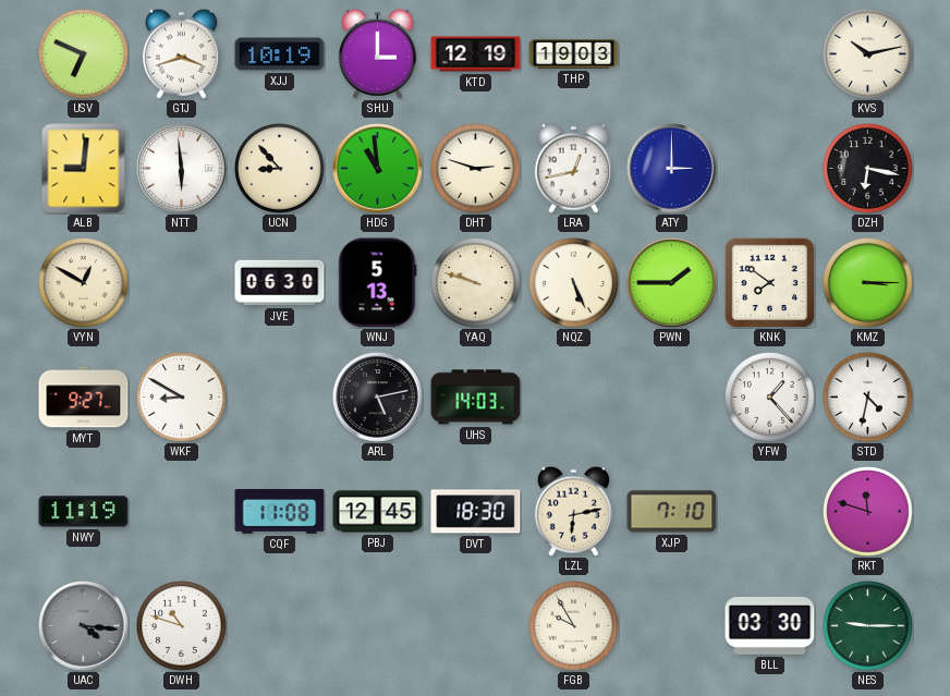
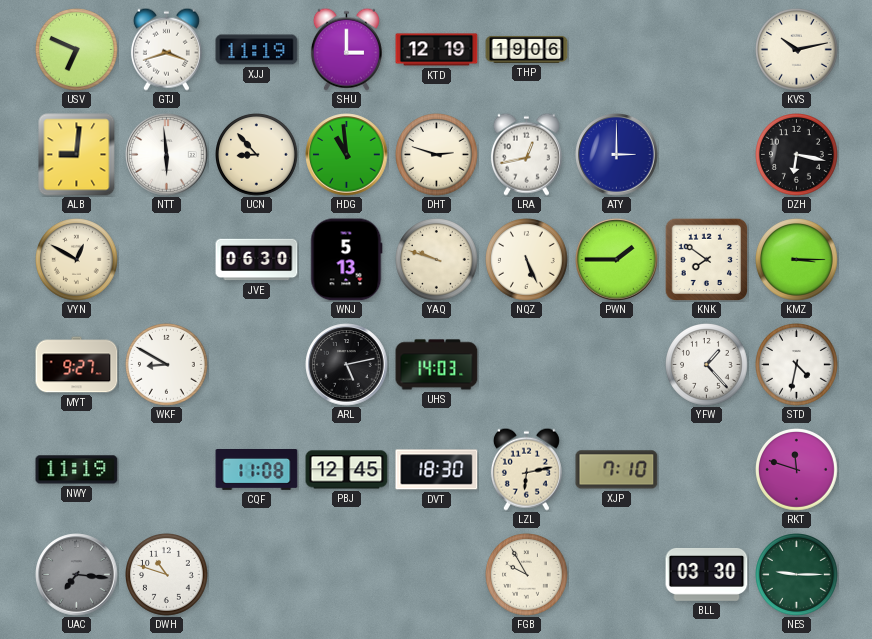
XJJ: 10:19 -> 11:19 (257, 50)
THP: 19:03 -> 19:06 (527, 49)
UAC: 4:16 -> 7:16 (77, 575)
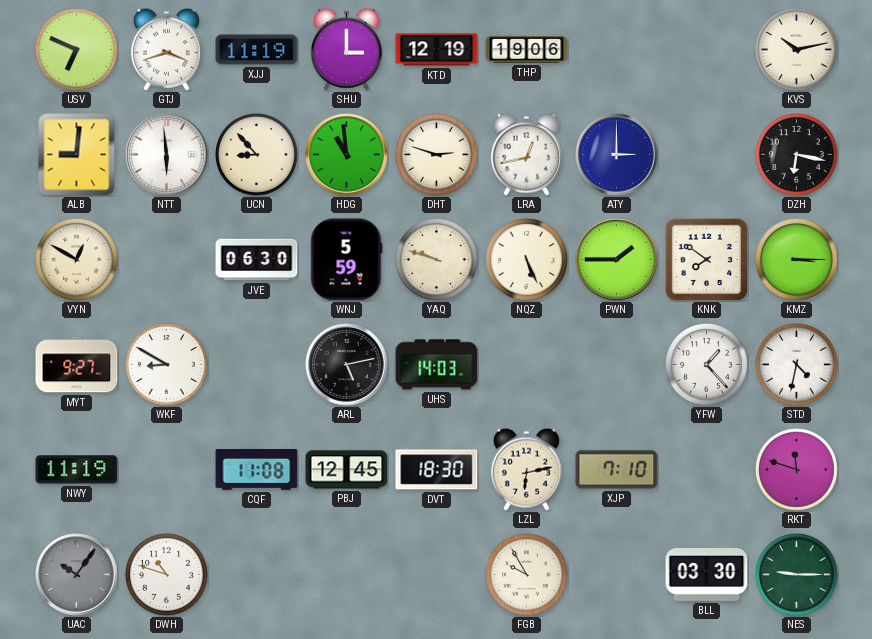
WNJ: 5:13 -> 5:59 (347, 260)
UAC: 7:16 -> 10:06 (77, 575)
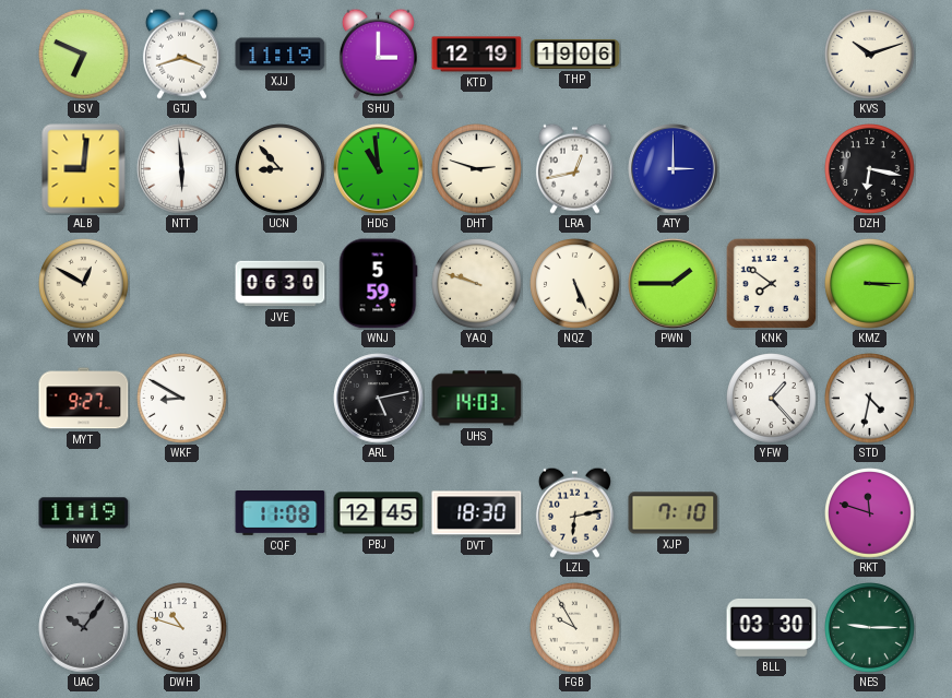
KVS: 10:13 -> 10:12 (870, 55)
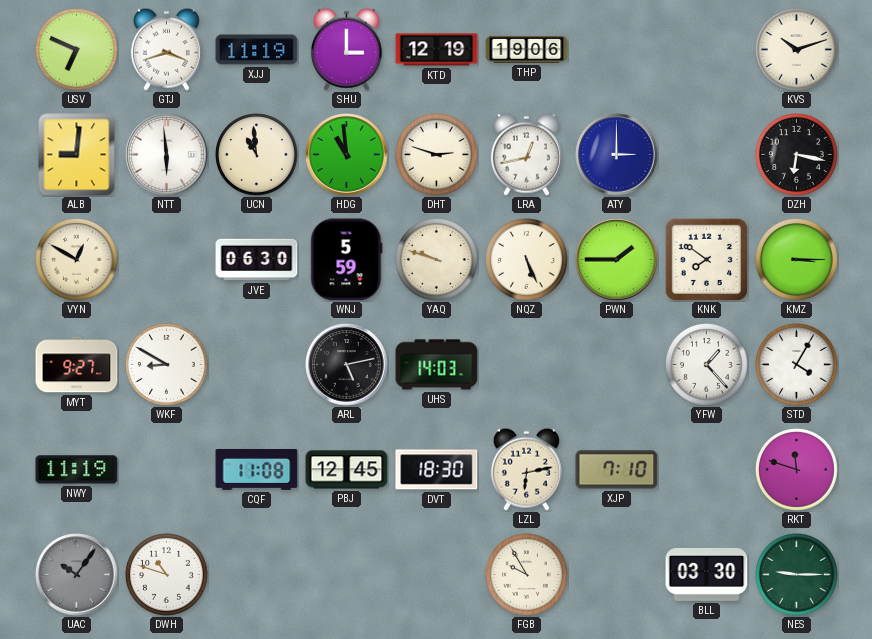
UCN: 8:53 -> 10:59 (257, 155)
STD: 4:32 -> 4:05 (797, 365)
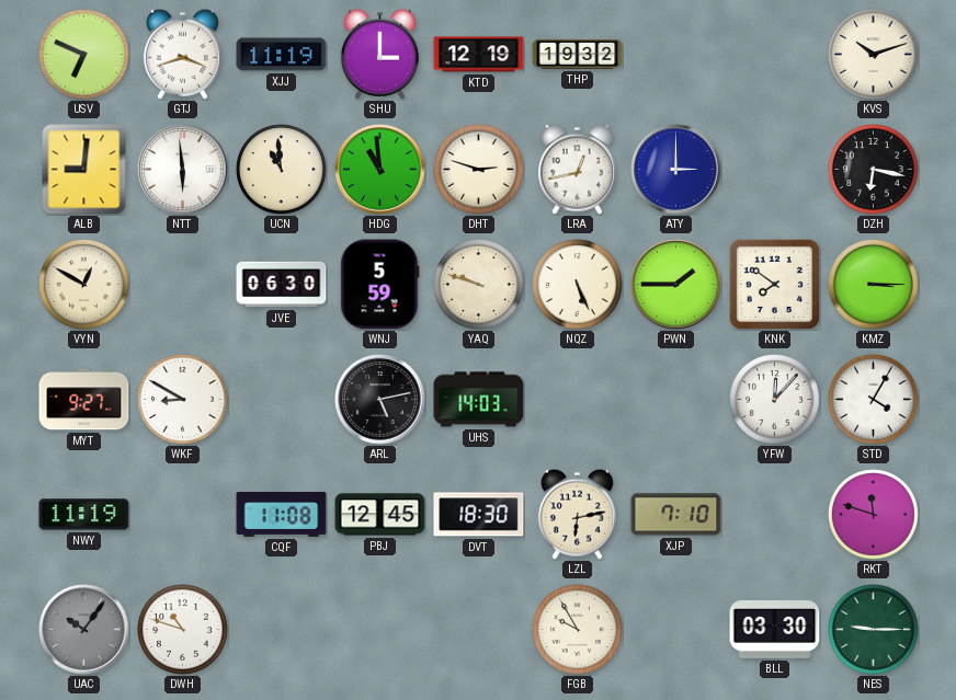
THP: 19:06 -> 19:32 (578, 54)
YFW: 1:23 -> 12:07 (775, 400)
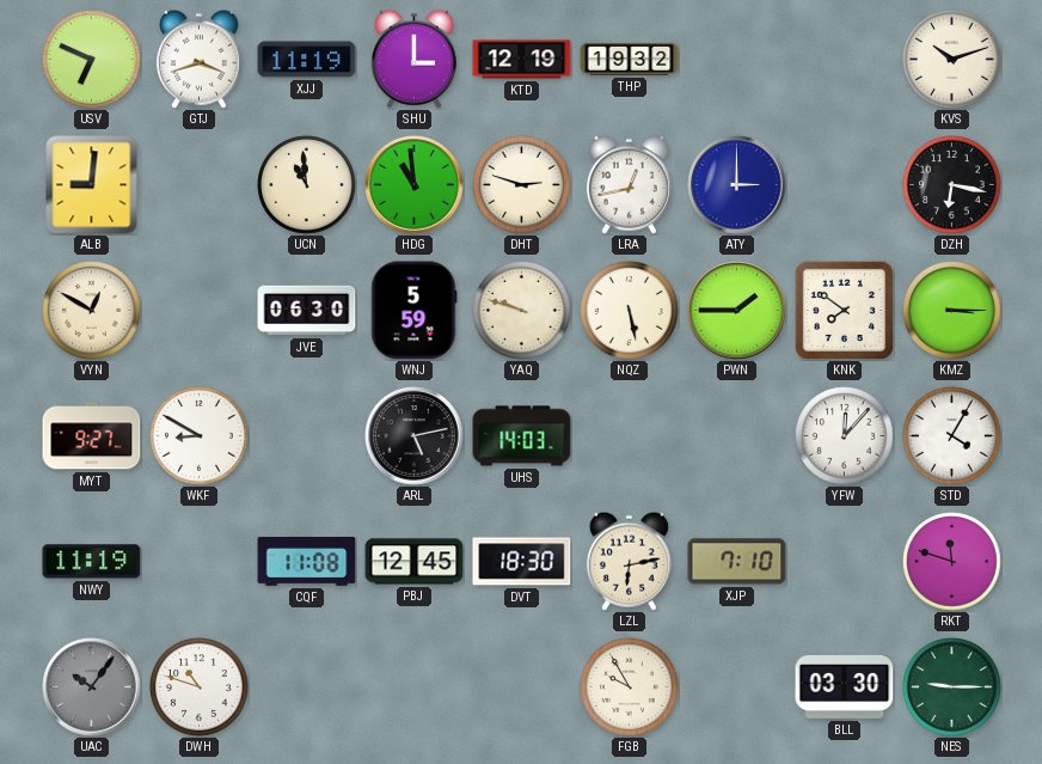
NTT: 5:59 -> none (183, 170)
NQZ: 5:26 -> 5:28 (630, 311)
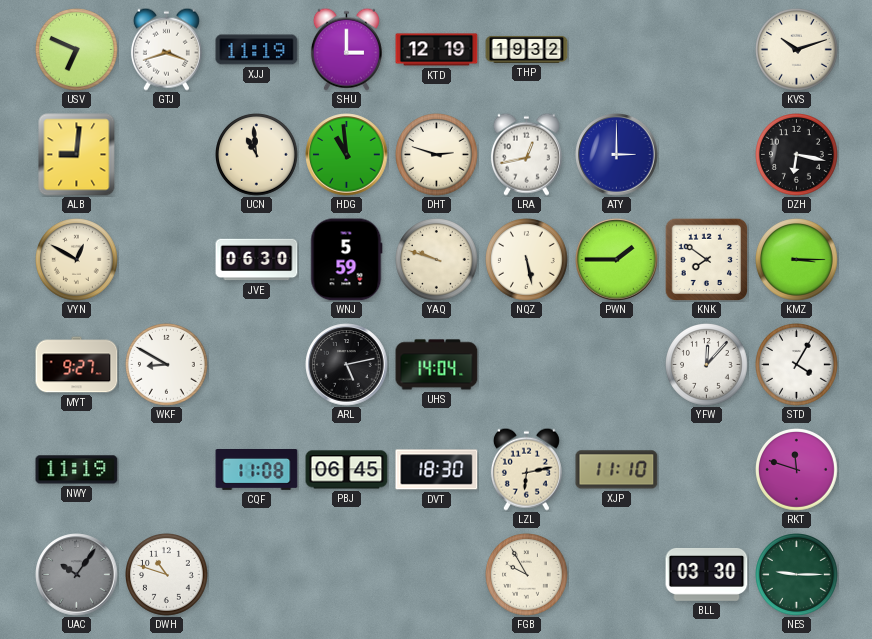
UHS: 14:03 -> 14:04 (437, 365)
PBJ: 12:45 -> 06:45 (347, 470)
XJP: 7:10 -> 11:10 (617, 470)
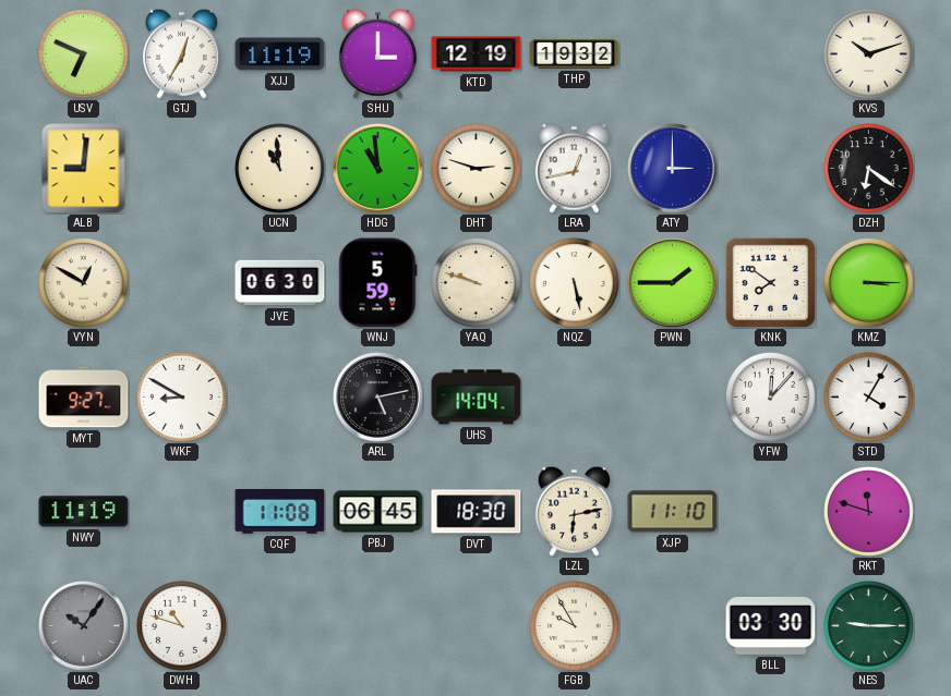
GTJ: 3:42 -> 12:35 (181, 53)
DZH: 6:17 -> 6:21 (869, 169)
